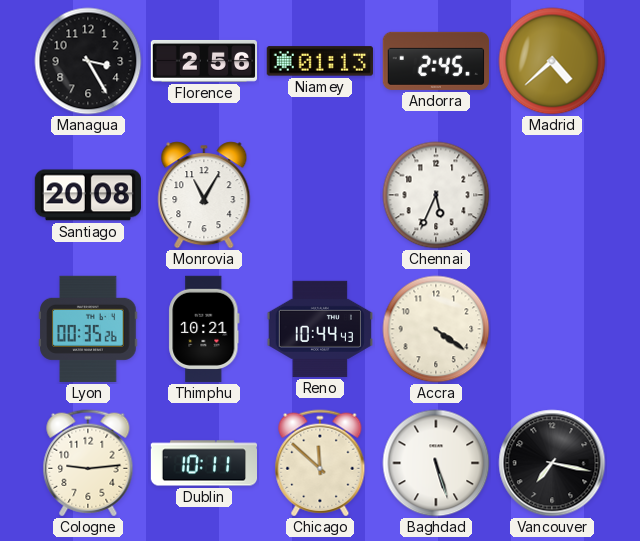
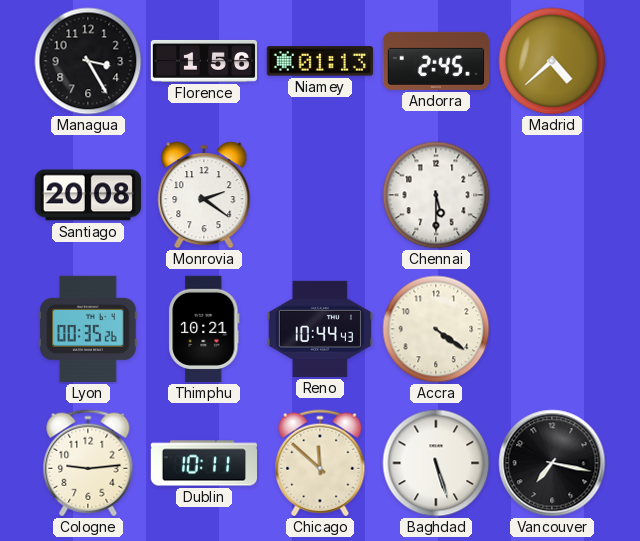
Florence: 2:56 -> 1:56 (203, 61)
Monrovia: 11:05 -> 2:21 (204, 195)
Chennai: 5:34 -> 5:30 (436, 195)
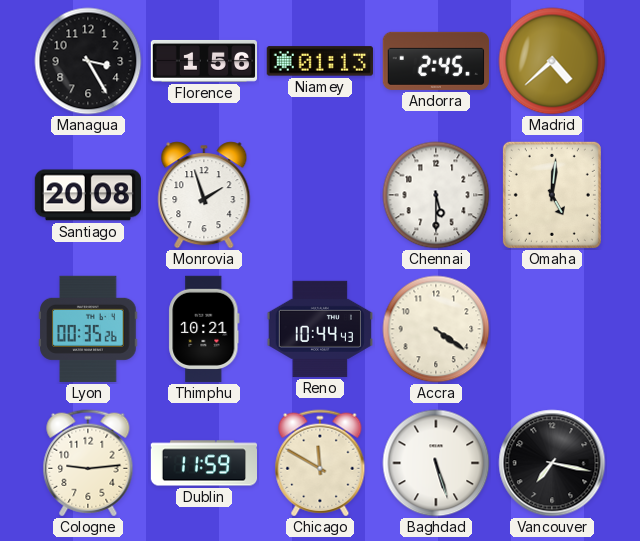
Monrovia: 2:21 -> 1:57 (204, 195)
Omaha: none -> 5:01 (552, 195)
Dublin: 10:11 -> 11:59 (203, 463)
Chicago: 11:52 -> 11:50 (320, 463)
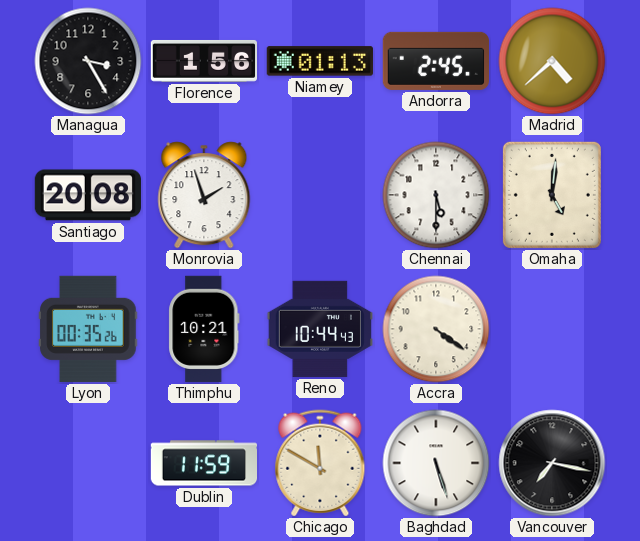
Cologne: 9:14 -> none (88, 463)
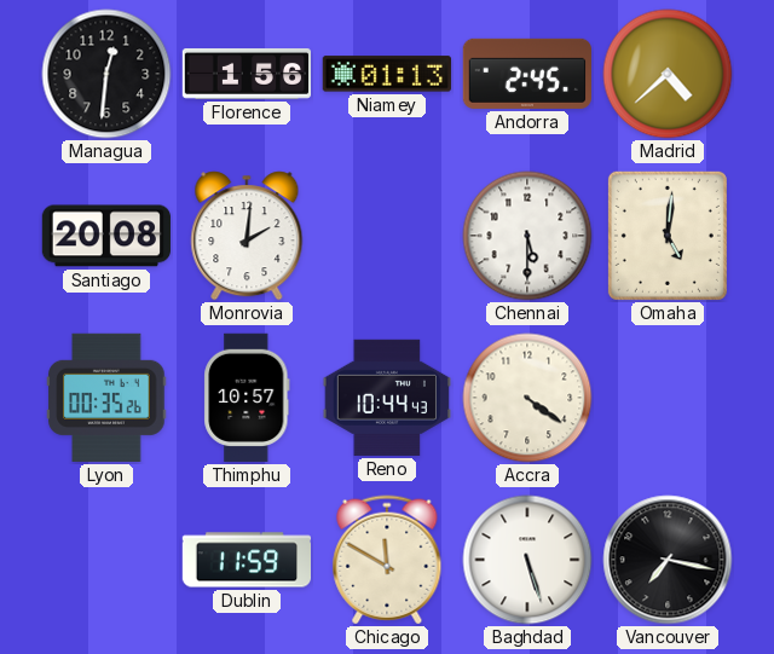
Managua: 3:25 -> 12:31 (106, 74)
Monrovia: 1:57 -> 2:01 (247, 236)
Thimphu: 10:21 -> 10:57 (247, 398)
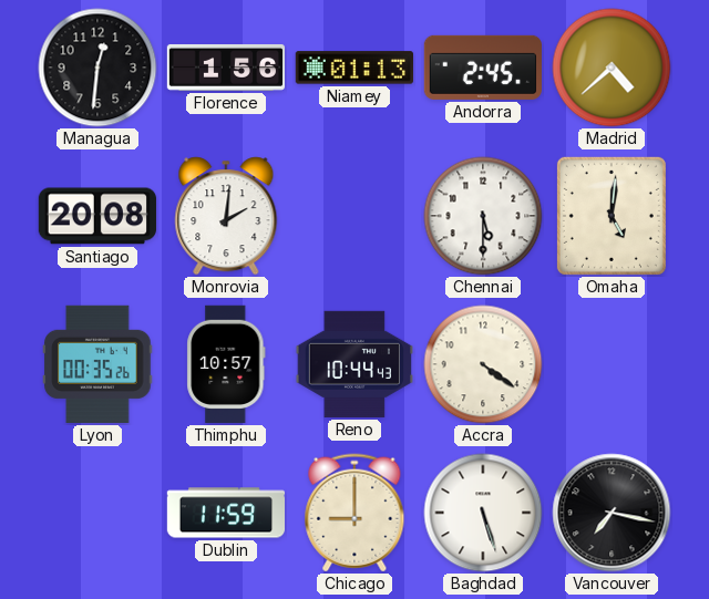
Chicago: 11:50 -> 9:00 (354, 513)
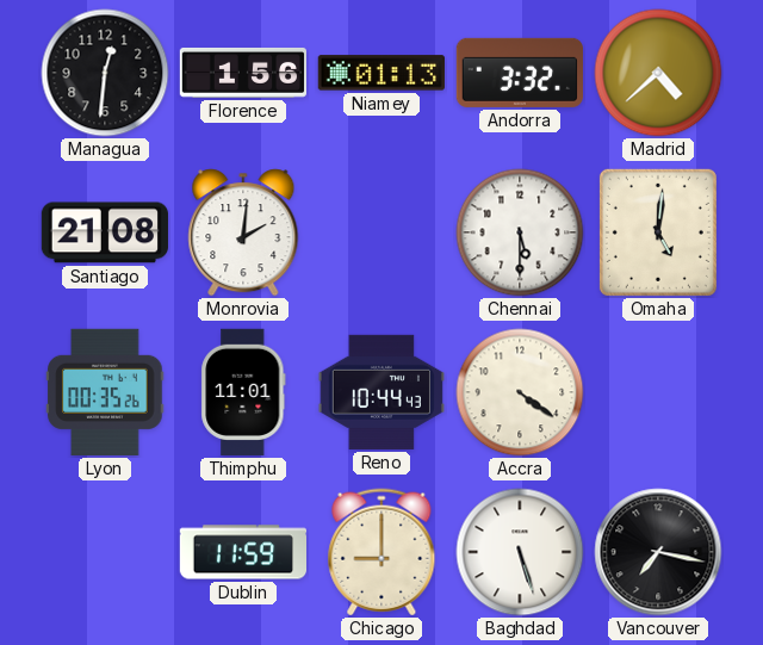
Andorra: 2:45 -> 3:32 (520, 73)
Santiago: 20:08 -> 21:08 (105, 232)
Thimphu: 10:57 -> 11:01 (243, 392)
